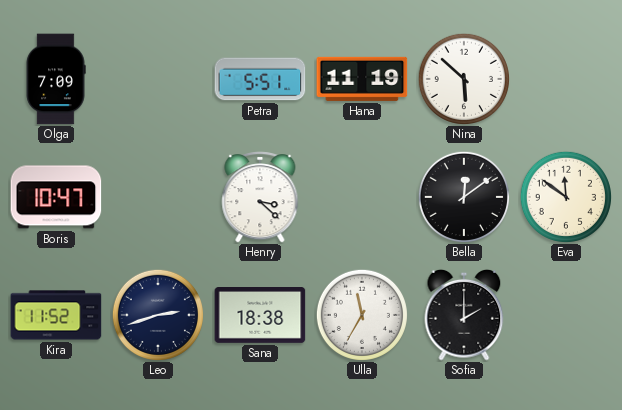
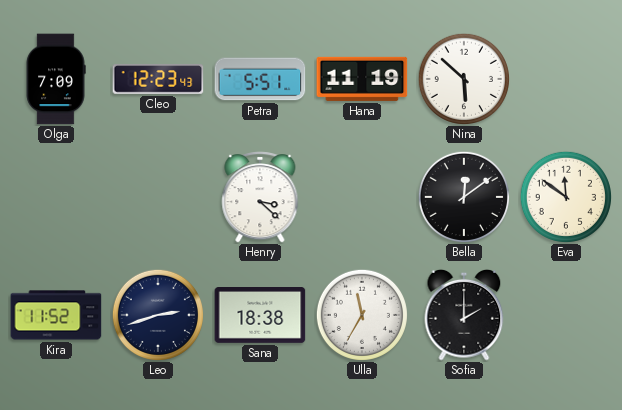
Cleo: none -> 12:23 (158, 79)
Boris: 10:47 -> none (56, 197)
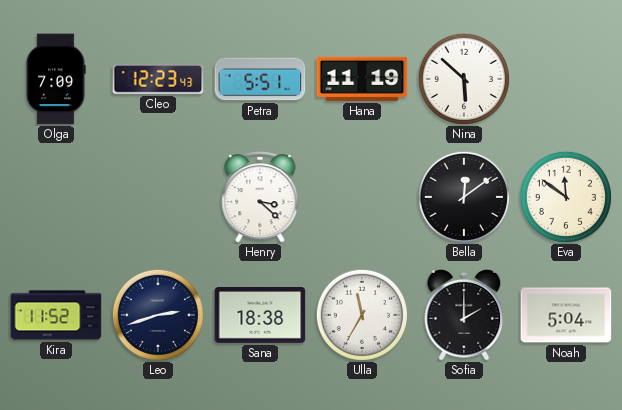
Noah: none -> 5:04 (566, 315)
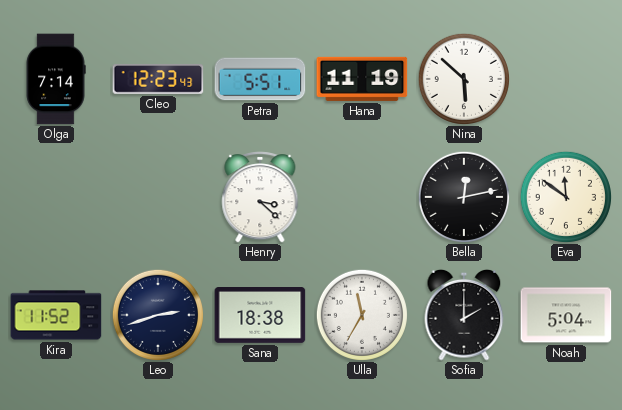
Olga: 7:09 -> 7:14 (56, 79)
Bella: 12:09 -> 12:13 (464, 197)
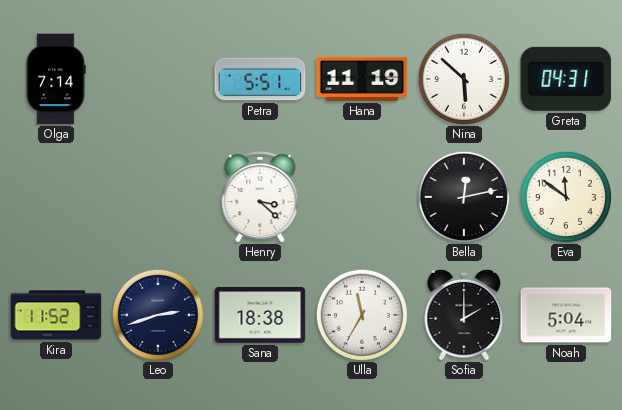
Cleo: 12:23 -> none (158, 79)
Greta: none -> 04:31 (566, 79)
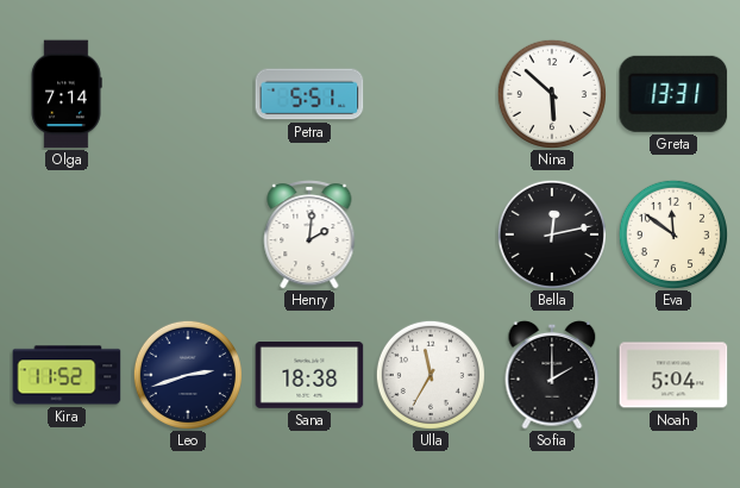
Hana: 11:19 -> none (362, 79)
Greta: 04:31 -> 13:31 (673, 94)
Henry: 3:22 -> 2:01 (309, 234)
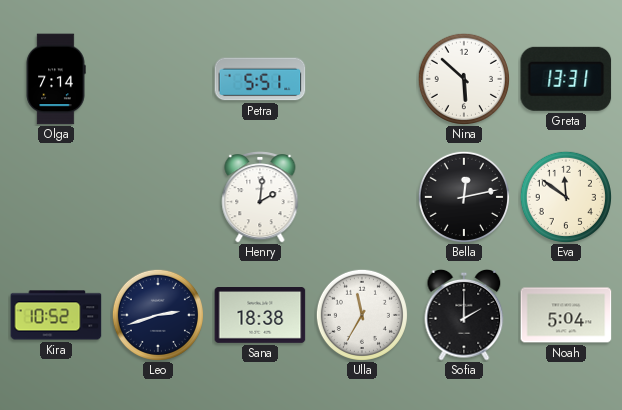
Kira: 11:52 -> 10:52 (56, 315)
